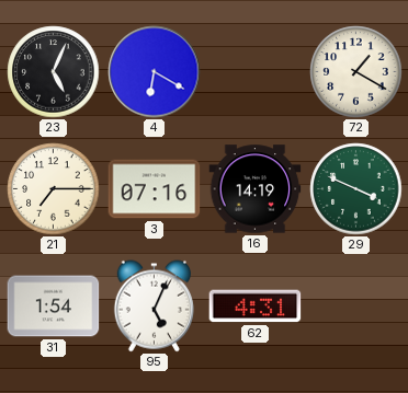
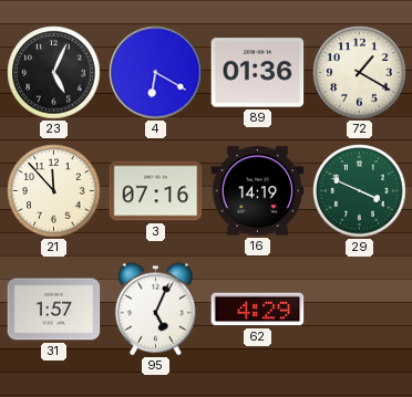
89: none -> 01:36 (258, 73)
21: 7:15 -> 11:53 (54, 191)
31: 1:54 -> 1:57 (54, 310)
62: 4:31 -> 4:29 (258, 310)
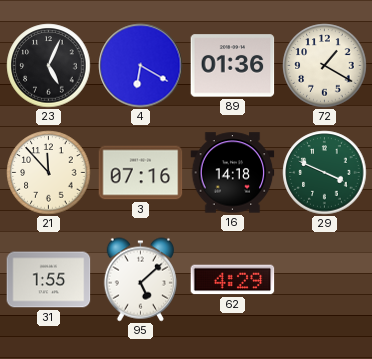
16: 14:19 -> 14:18 (233, 173)
31: 1:57 -> 1:55 (49, 280)
95: 5:04 -> 5:08 (140, 280)
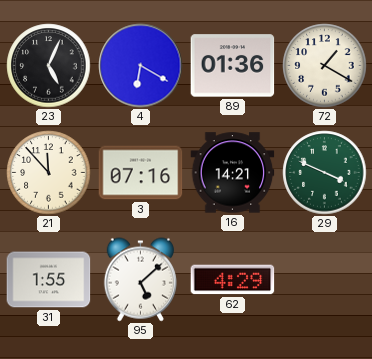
16: 14:18 -> 14:21 (233, 173)
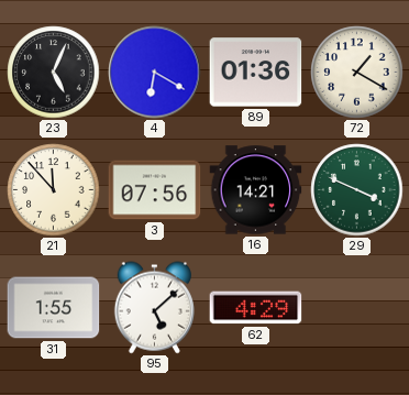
3: 07:16 -> 07:56 (155, 190)
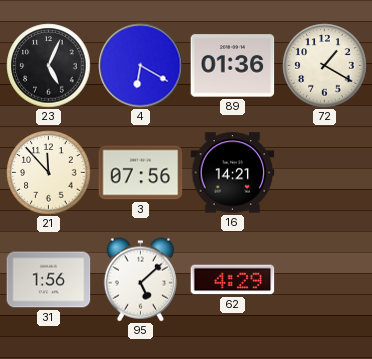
29: 3:49 -> none (357, 190)
31: 1:55 -> 1:56 (49, 280)
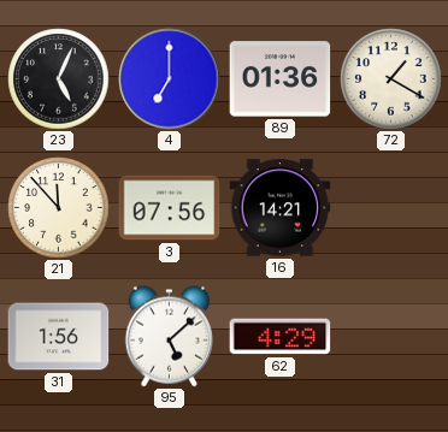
4: 6:20 -> 7:00 (170, 79)
